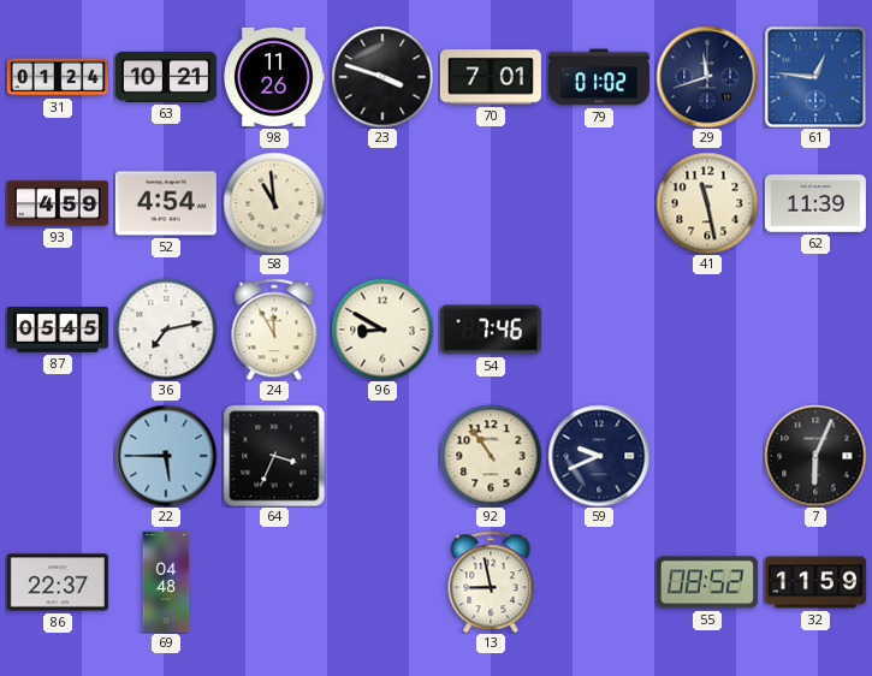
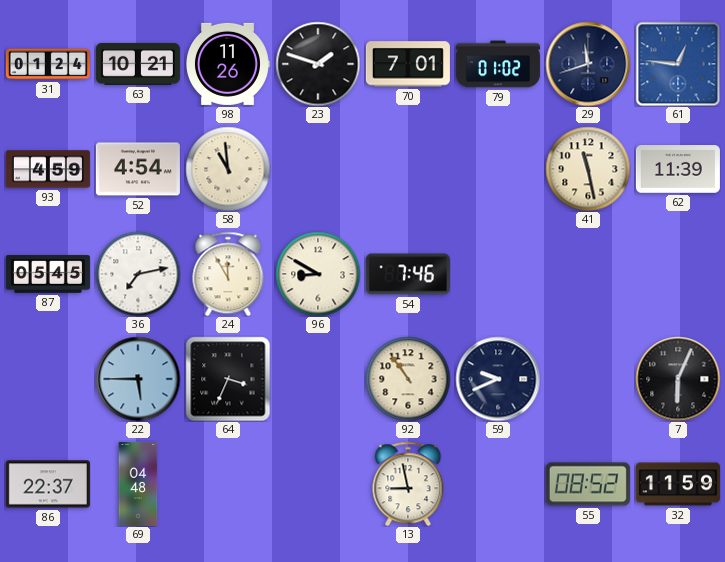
23: 3:48 -> 1:48 (318, 64)
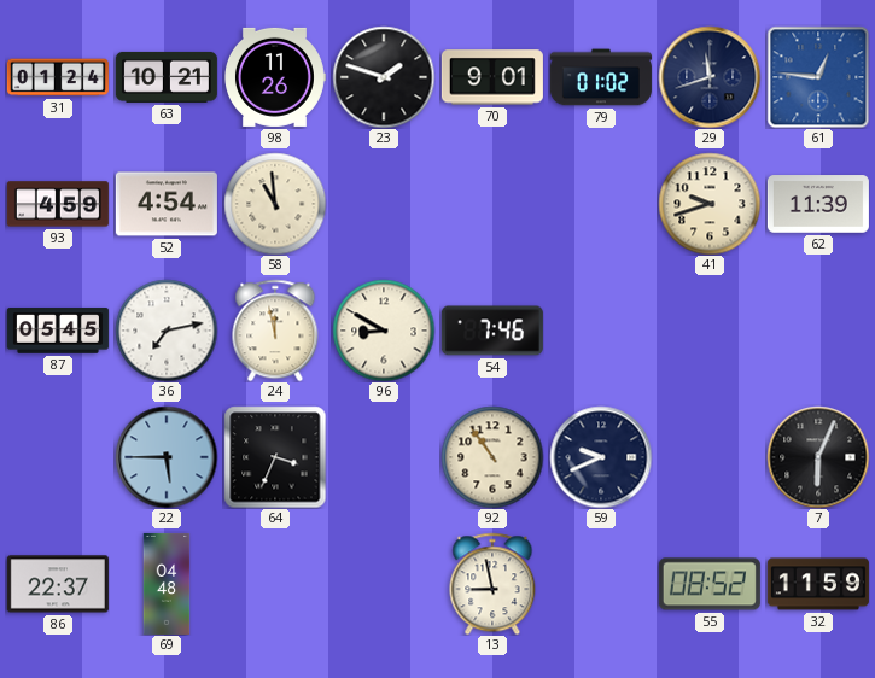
70: 7:01 -> 9:01 (492, 77)
41: 11:28 -> 9:42 (710, 204)
24: 11:55 -> 11:58 (275, 331)
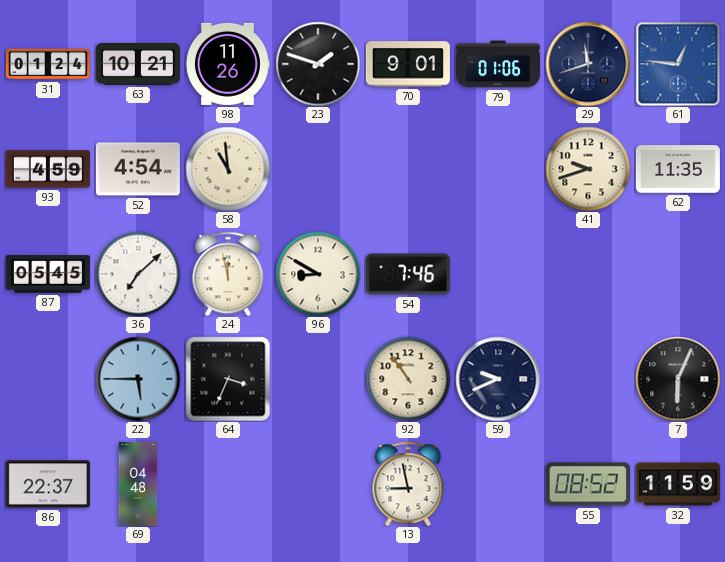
79: 01:02 -> 01:06 (498, 64)
62: 11:39 -> 11:35 (678, 169)
36: 7:13 -> 7:08 (138, 274)
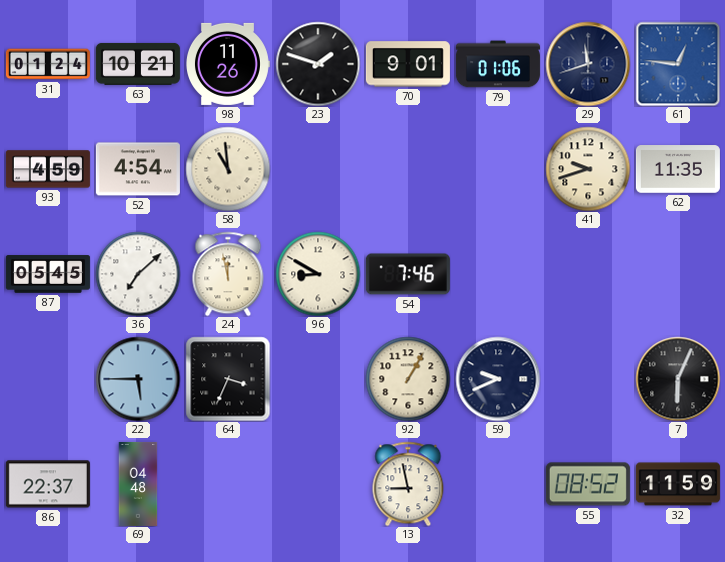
92: 10:54 -> 1:05 (408, 379)
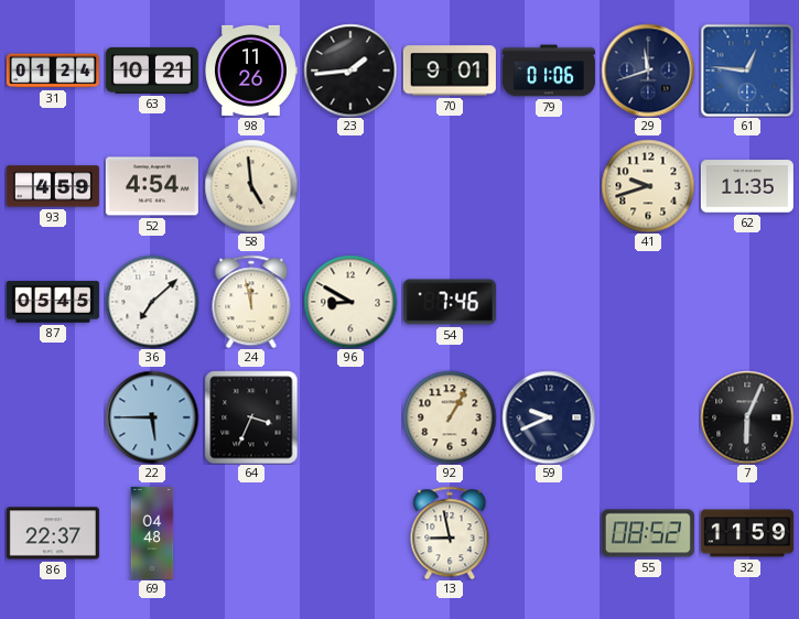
23: 1:48 -> 1:44 (350, 70)
58: 10:59 -> 4:59 (251, 186)
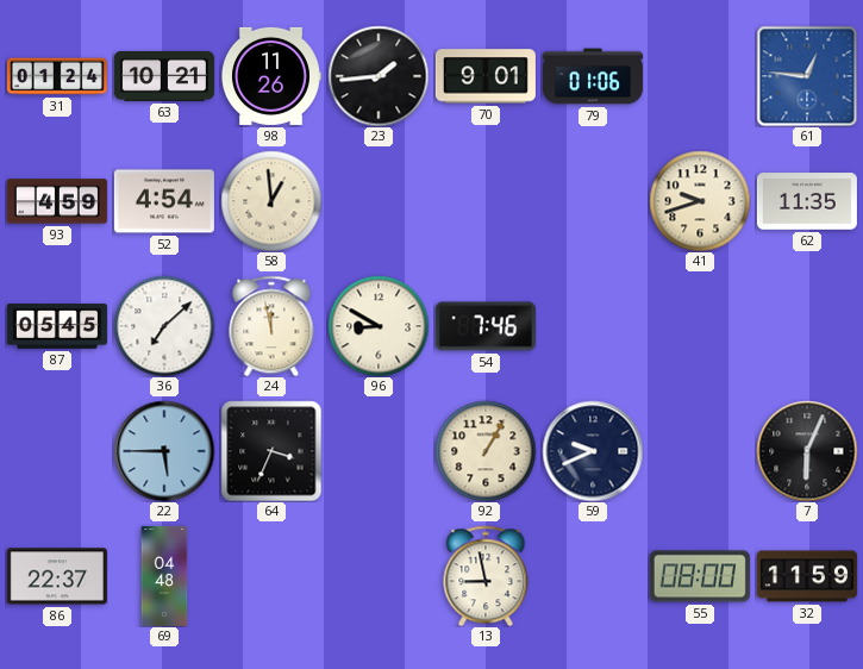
29: 11:42 -> none (648, 70)
58: 4:59 -> 12:59 (271, 201)
55: 08:52 -> 08:00 (700, 576)
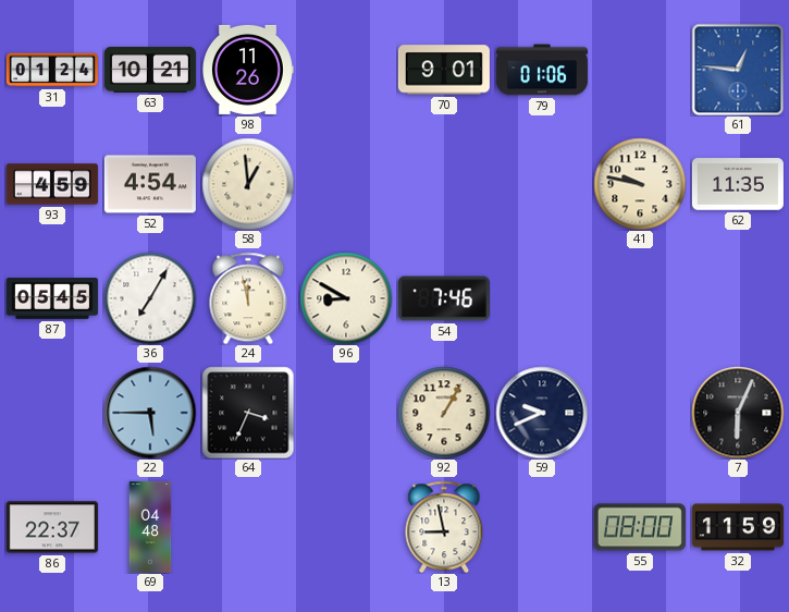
23: 1:44 -> none (379, 76)
41: 9:42 -> 9:47 (640, 184)
36: 7:08 -> 7:05 (150, 298)
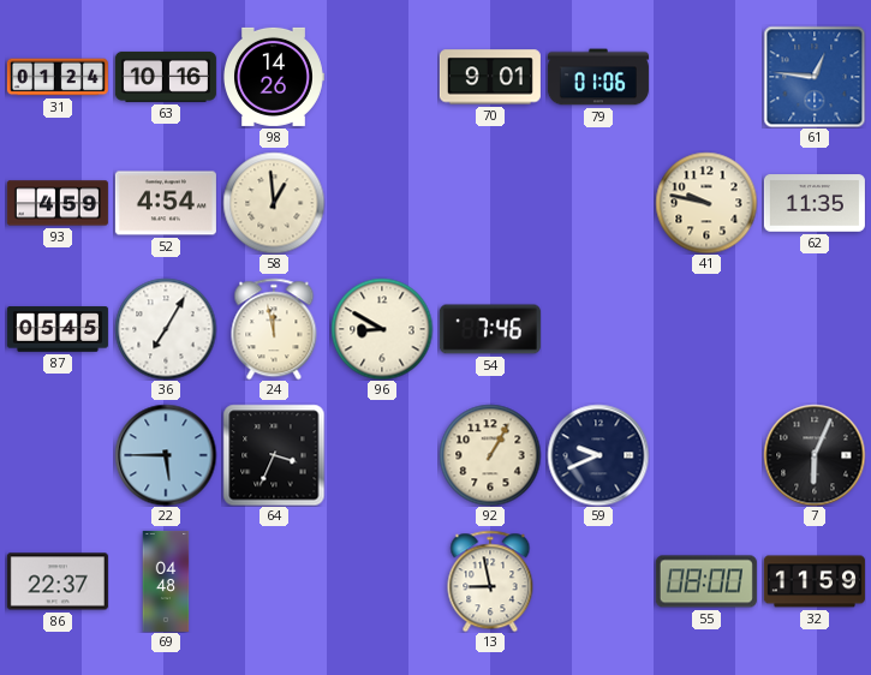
63: 10:21 -> 10:16 (166, 77)
98: 11:26 -> 14:26 (274, 77)
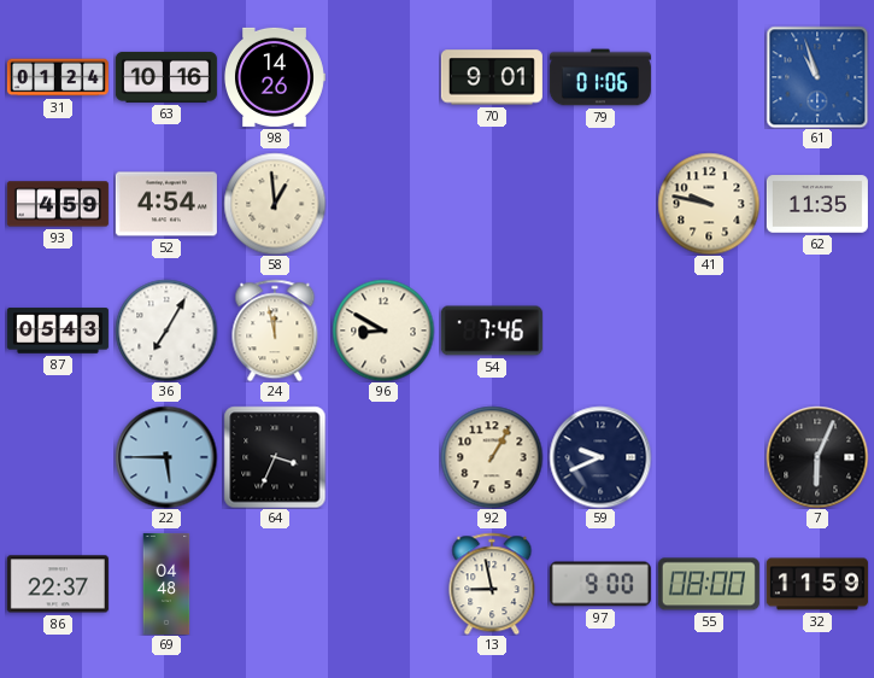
61: 12:46 -> 10:57 (817, 77)
87: 05:45 -> 05:43 (58, 331)
97: none -> 9:00 (600, 584)
